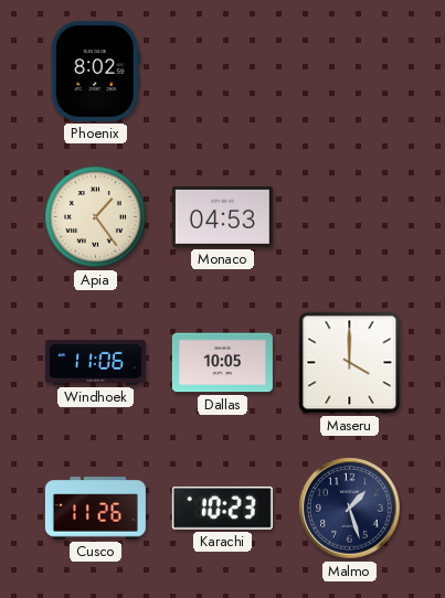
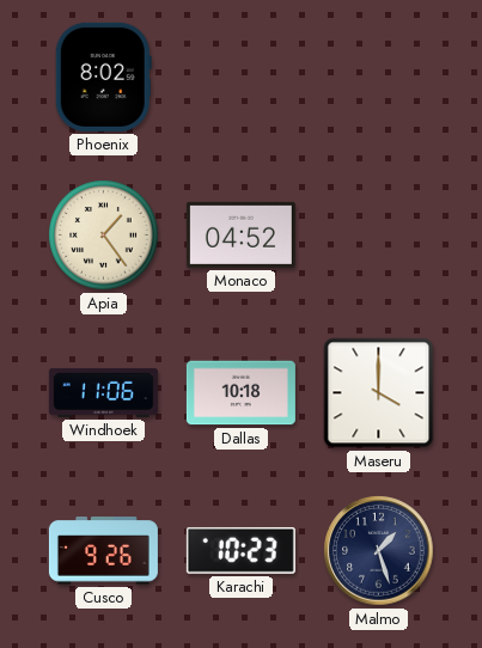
Monaco: 04:53 -> 04:52 (240, 234)
Dallas: 10:05 -> 10:18 (240, 393)
Cusco: 11:26 -> 9:26 (103, 551)
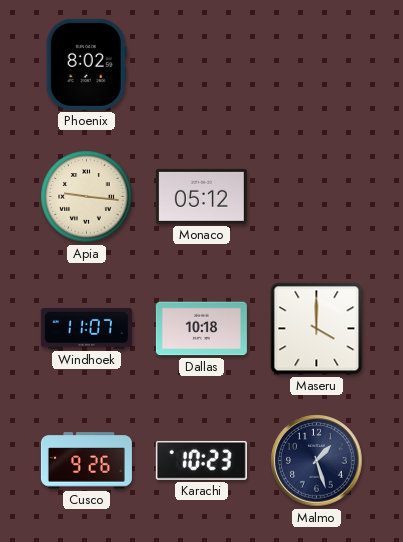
Apia: 1:24 -> 9:16 (87, 197)
Monaco: 04:52 -> 05:12 (201, 196)
Windhoek: 11:06 -> 11:07 (86, 328)
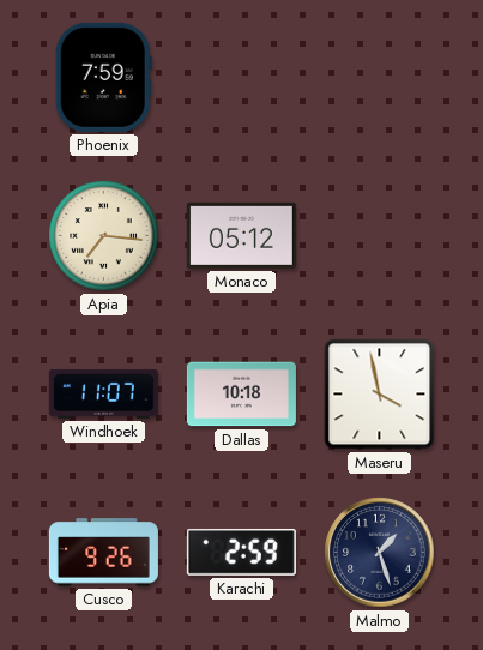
Phoenix: 8:02 -> 7:59 (103, 77)
Apia: 9:16 -> 7:16 (104, 236)
Maseru: 4:00 -> 3:58 (380, 395)
Karachi: 10:23 -> 2:59 (241, 552)
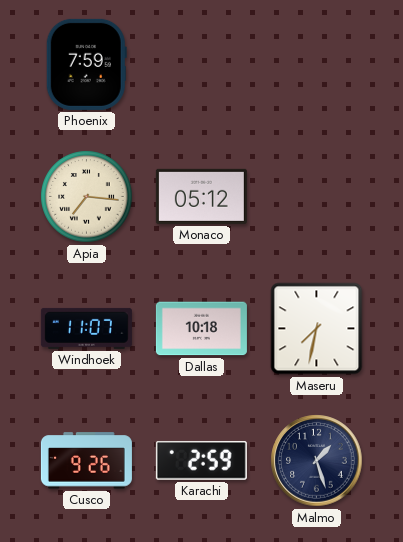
Maseru: 3:58 -> 7:32 (317, 329)
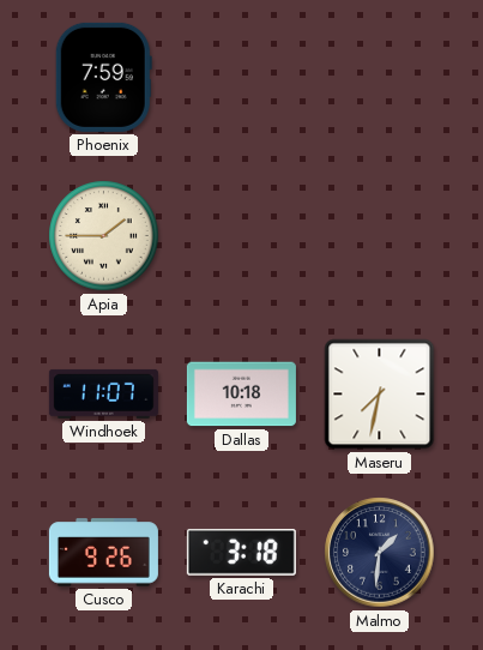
Apia: 7:16 -> 1:45 (104, 236)
Monaco: 05:12 -> none (201, 196)
Karachi: 2:59 -> 3:18 (241, 552)
Malmo: 1:27 -> 1:31 (380, 553)
